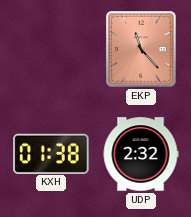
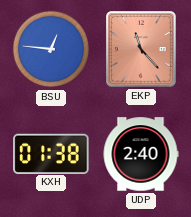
BSU: none -> 12:46 (51, 49)
UDP: 2:32 -> 2:40 (141, 154)
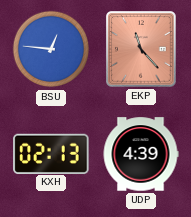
KXH: 01:38 -> 02:13 (51, 153)
UDP: 2:40 -> 4:39 (141, 154)
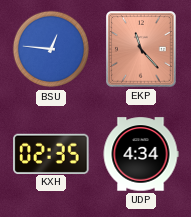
KXH: 02:13 -> 02:35 (51, 153)
UDP: 4:39 -> 4:34 (141, 154)
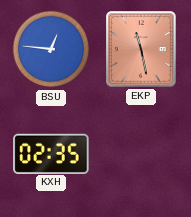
EKP: 11:23 -> 11:28 (142, 50)
UDP: 4:34 -> none (141, 154)
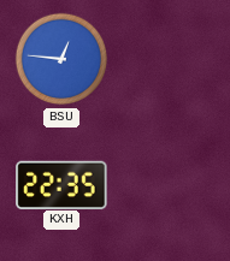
EKP: 11:28 -> none (142, 50)
KXH: 02:35 -> 22:35 (61, 184)
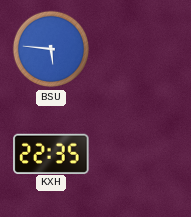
BSU: 12:46 -> 5:46 (51, 49)
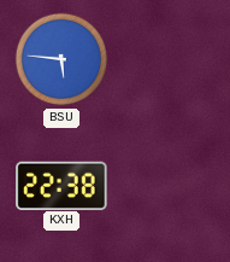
KXH: 22:35 -> 22:38 (61, 185)
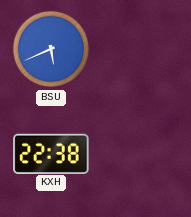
BSU: 5:46 -> 5:41 (51, 49)
